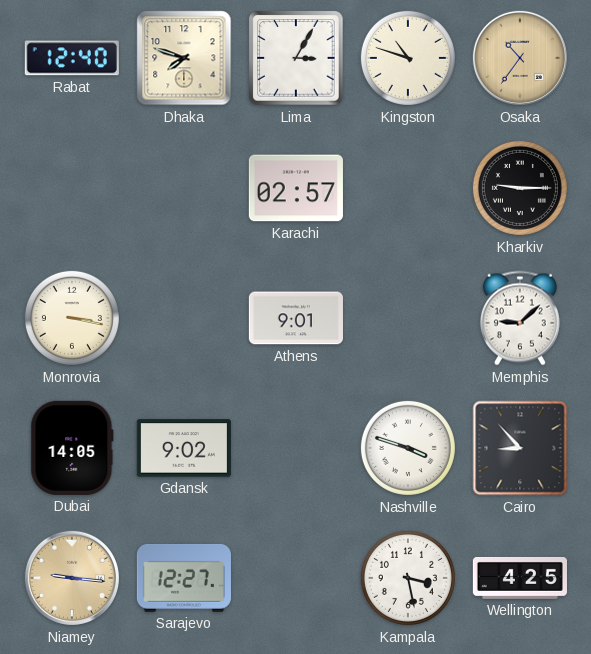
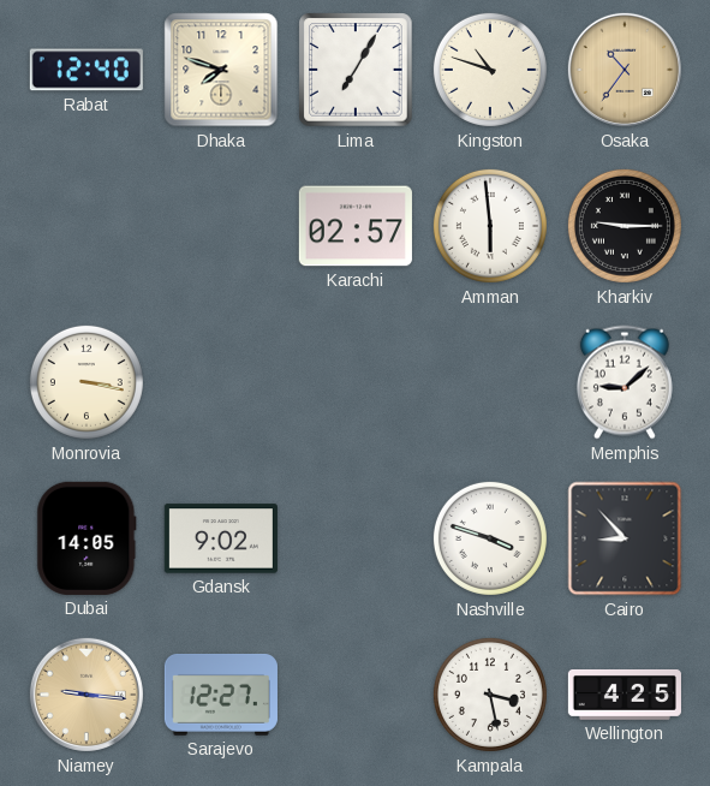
Lima: 3:05 -> 7:05 (356, 70)
Amman: none -> 5:59 (490, 226)
Athens: 9:01 -> none (296, 318)
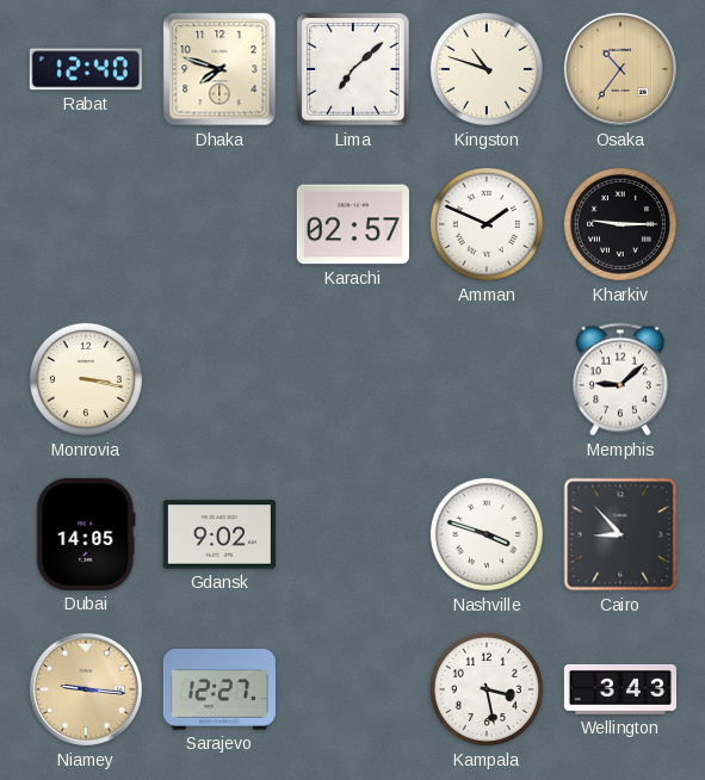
Lima: 7:05 -> 7:08 (353, 69)
Amman: 5:59 -> 1:49 (487, 224)
Wellington: 4:25 -> 3:43 (620, 689)
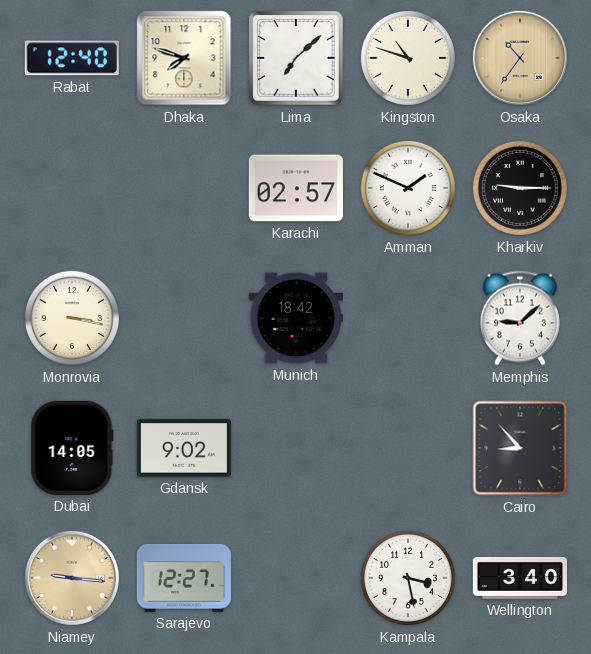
Munich: none -> 18:42 (296, 318)
Nashville: 3:48 -> none (487, 534)
Wellington: 3:43 -> 3:40 (520, 578)
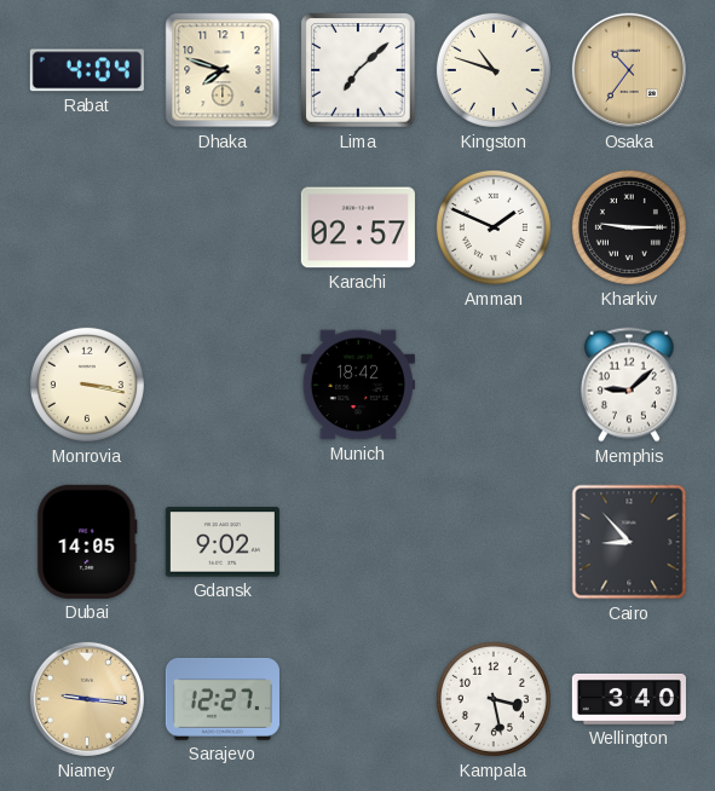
Rabat: 12:40 -> 4:04 (87, 70)
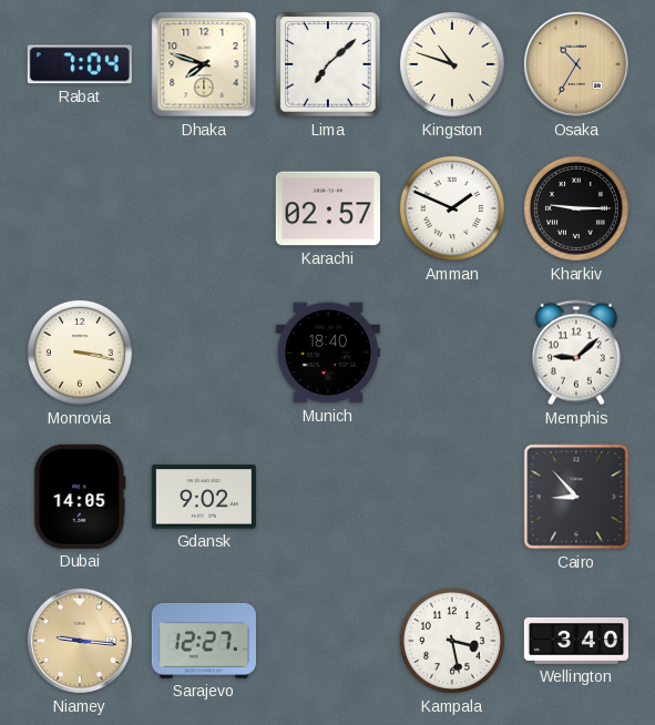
Rabat: 4:04 -> 7:04 (80, 64)
Osaka: 10:36 -> 10:35 (576, 64)
Munich: 18:42 -> 18:40 (328, 353)
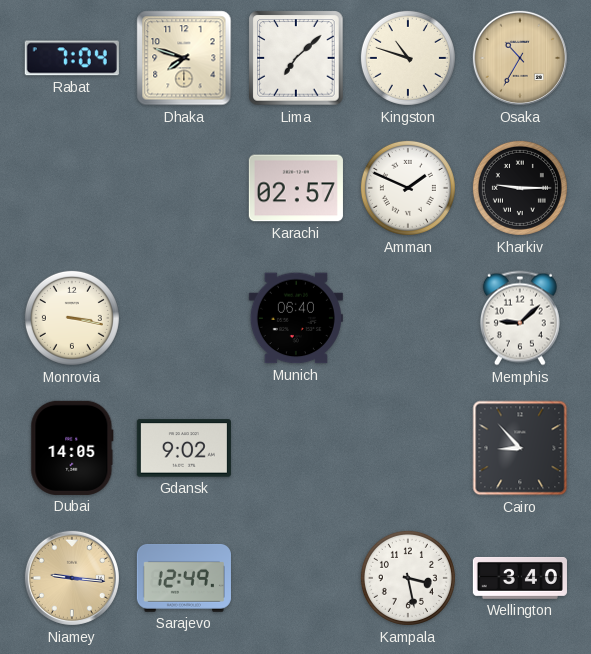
Munich: 18:40 -> 06:40 (296, 318)
Sarajevo: 12:27 -> 12:49 (184, 578)
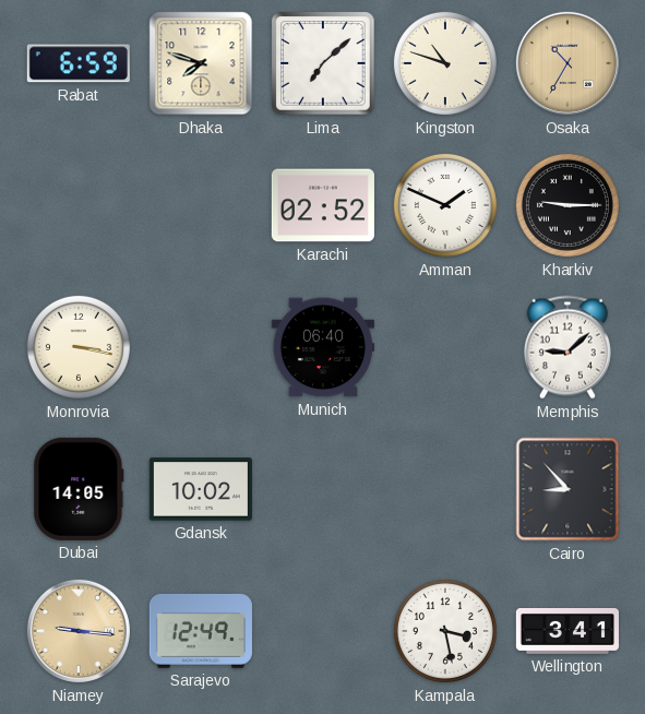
Rabat: 7:04 -> 6:59 (79, 63)
Karachi: 02:57 -> 02:52 (323, 205)
Gdansk: 9:02 -> 10:02 (201, 489)
Wellington: 3:40 -> 3:41 (568, 631)
